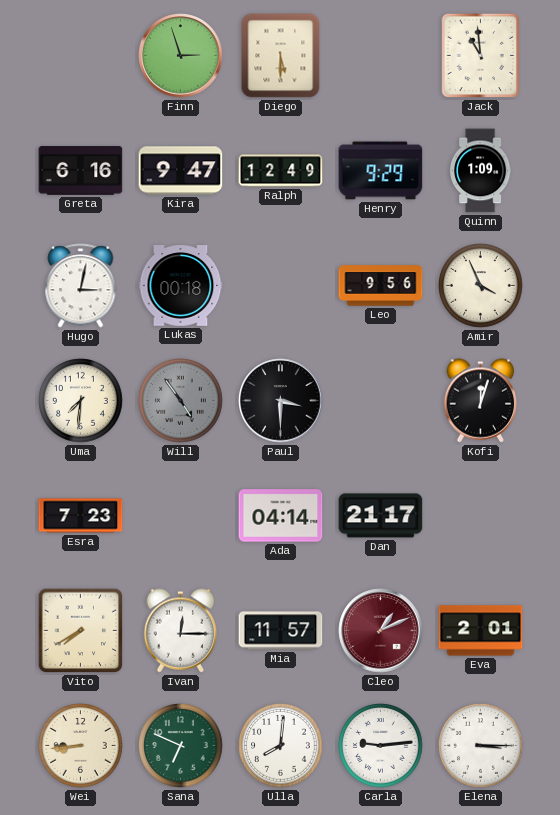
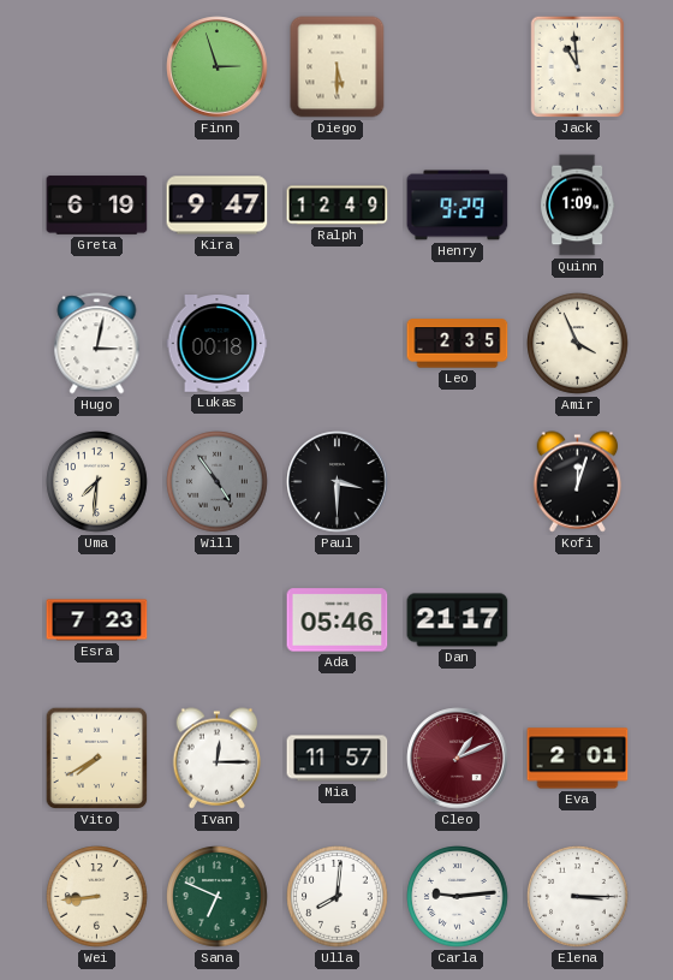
Greta: 6:16 -> 6:19 (97, 206)
Leo: 9:56 -> 2:35 (458, 344)
Ada: 04:14 -> 05:46 (338, 620)
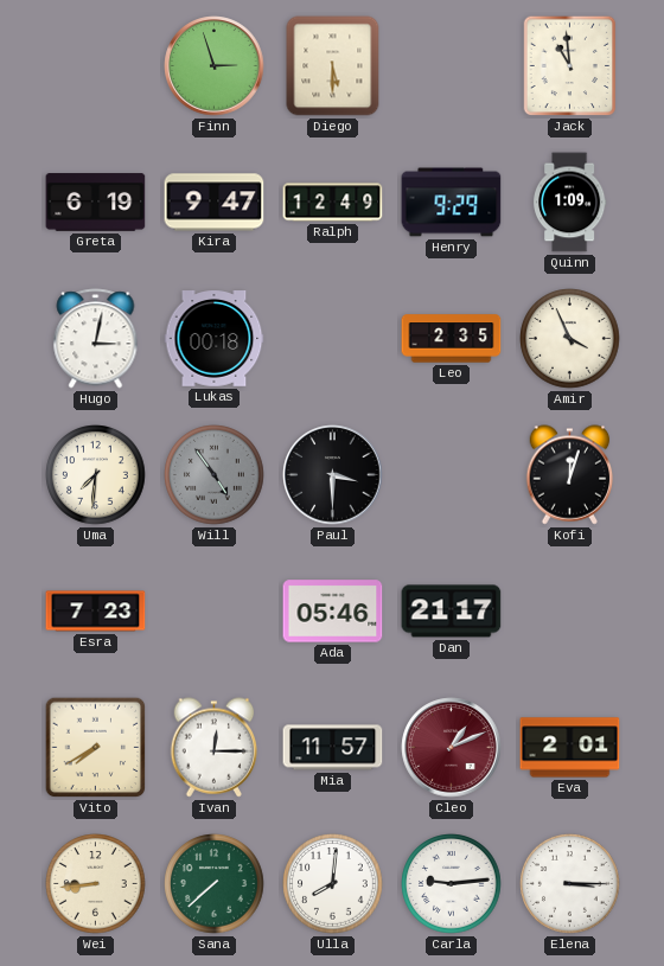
Sana: 6:49 -> 7:38 (215, 884)
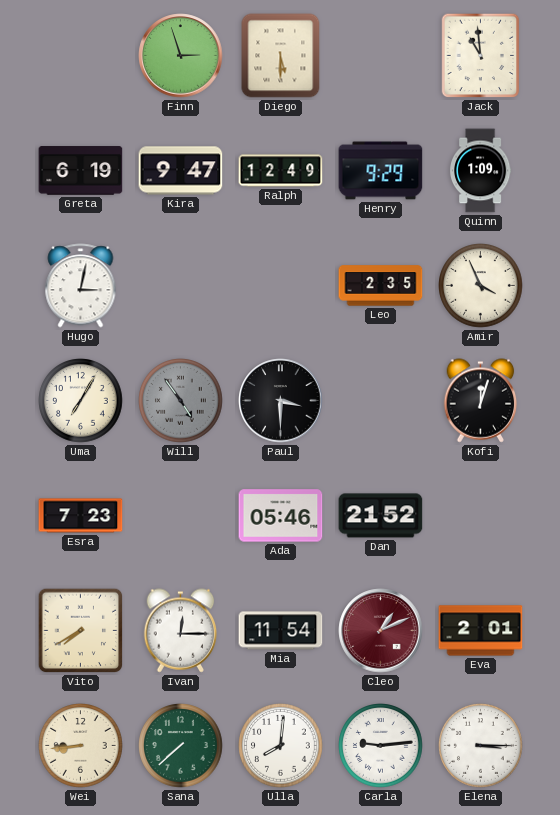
Lukas: 00:18 -> none (215, 339)
Uma: 7:31 -> 7:05 (81, 401)
Dan: 21:17 -> 21:52 (381, 516)
Mia: 11:57 -> 11:54 (281, 631)
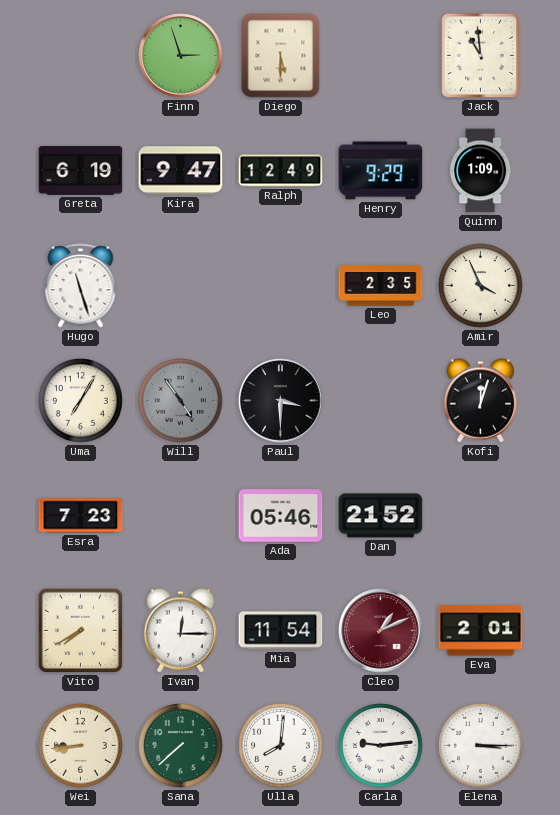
Hugo: 3:02 -> 11:27 (81, 286)
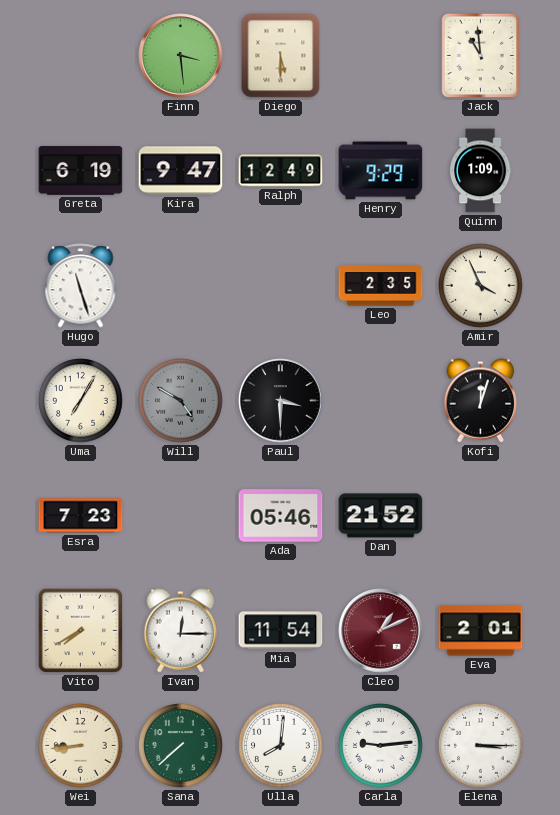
Finn: 2:57 -> 3:29 (181, 56)
Will: 4:54 -> 4:50 (181, 401)
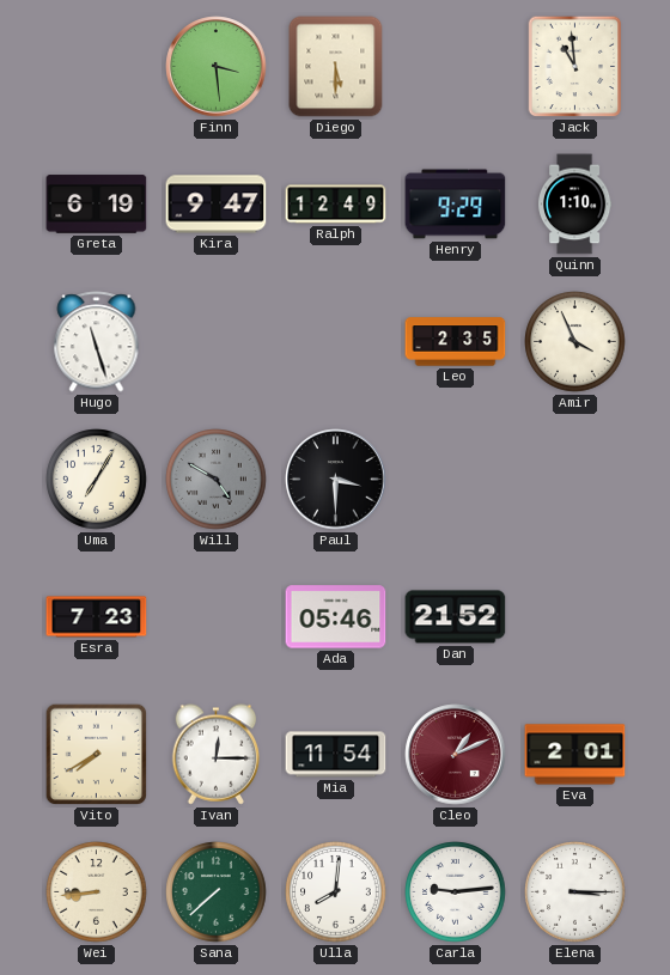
Quinn: 1:09 -> 1:10 (574, 205)
Kofi: 12:03 -> none (481, 401)
